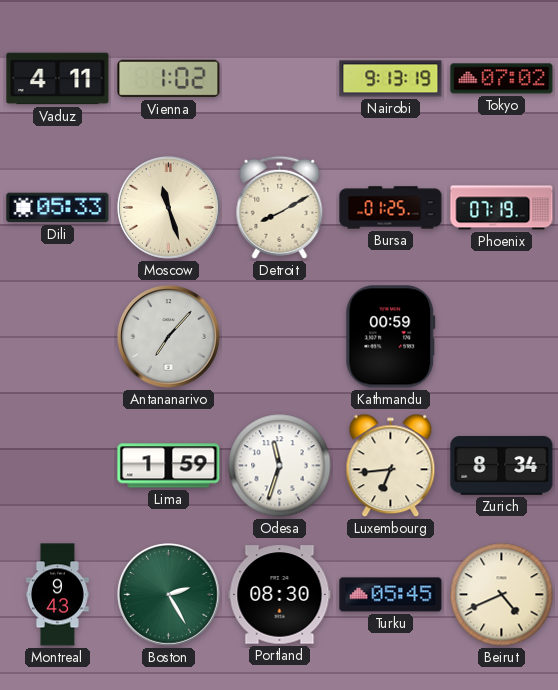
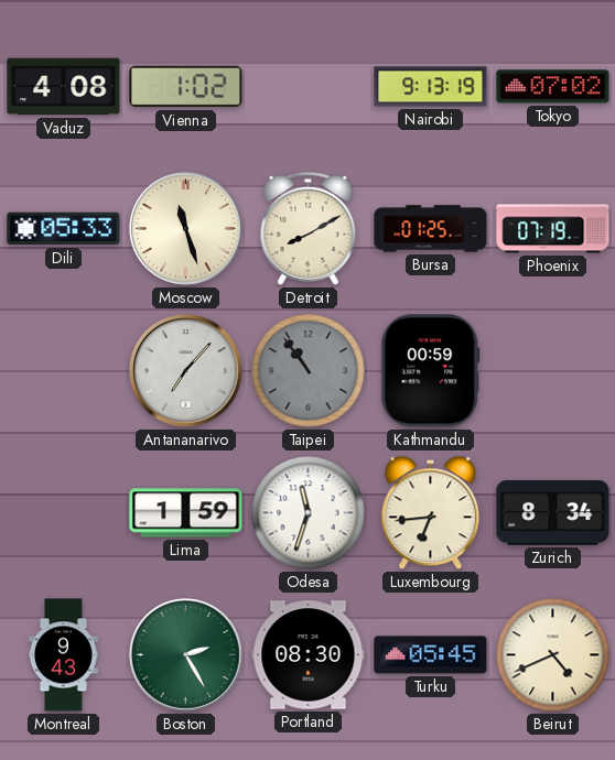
Vaduz: 4:11 -> 4:08 (64, 87)
Taipei: none -> 10:54 (309, 371)
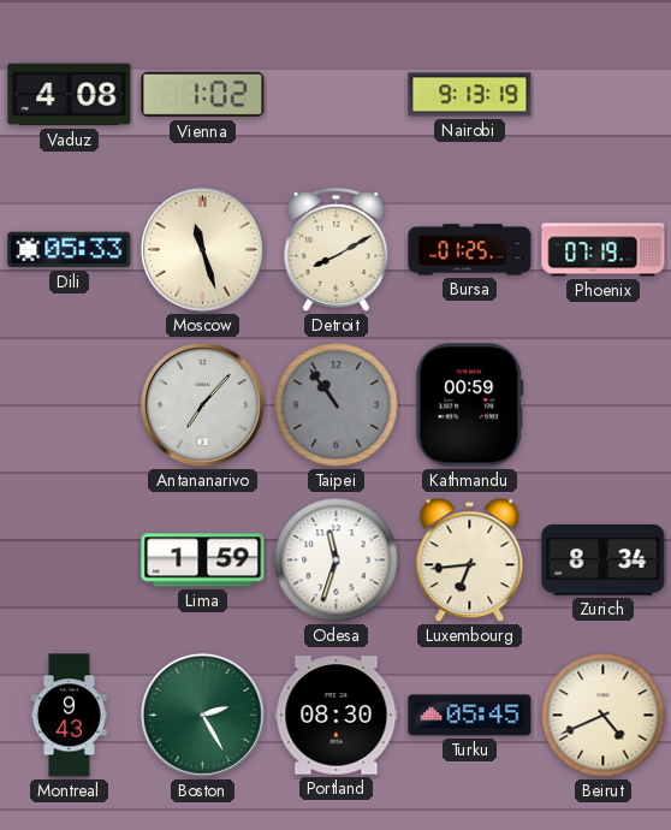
Tokyo: 07:02 -> none (553, 87)
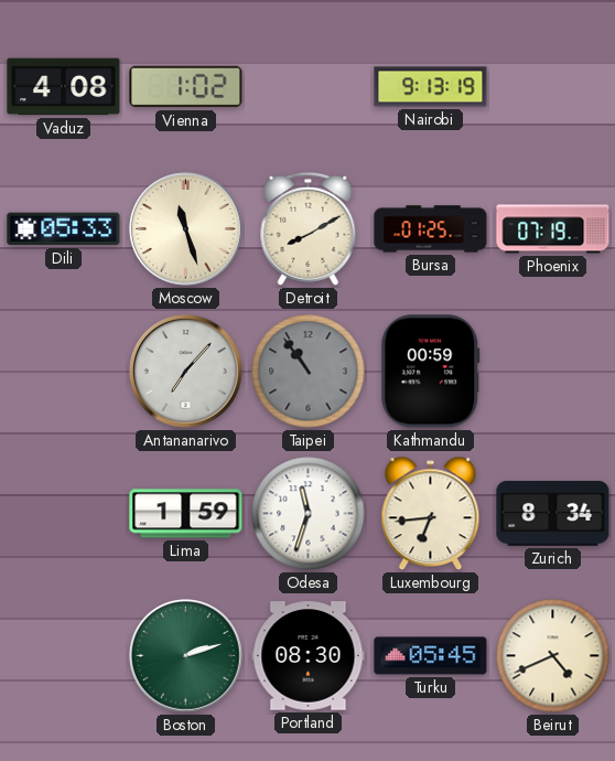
Montreal: 9:43 -> none (69, 716)
Boston: 2:25 -> 2:12 (186, 656)
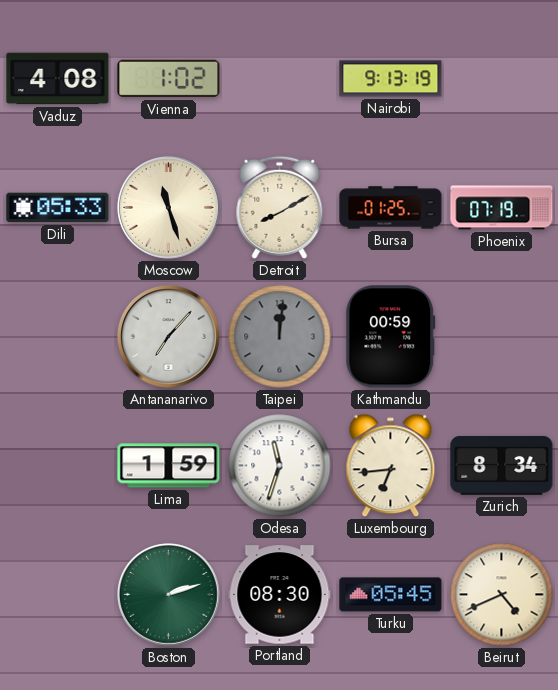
Taipei: 10:54 -> 12:01 (280, 337)
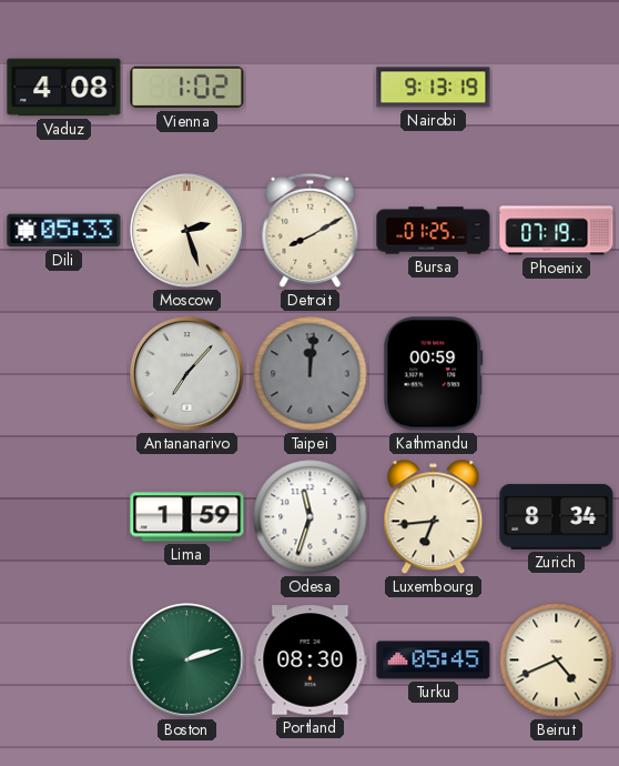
Moscow: 11:27 -> 2:27 (187, 231)
